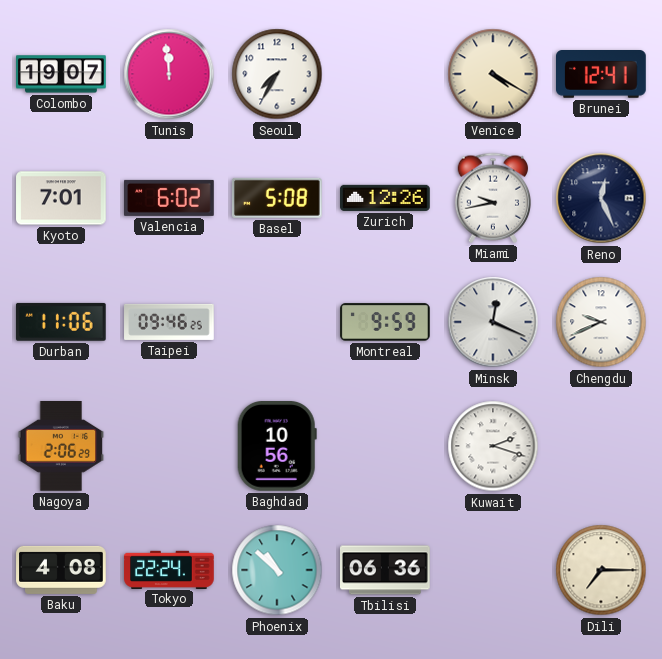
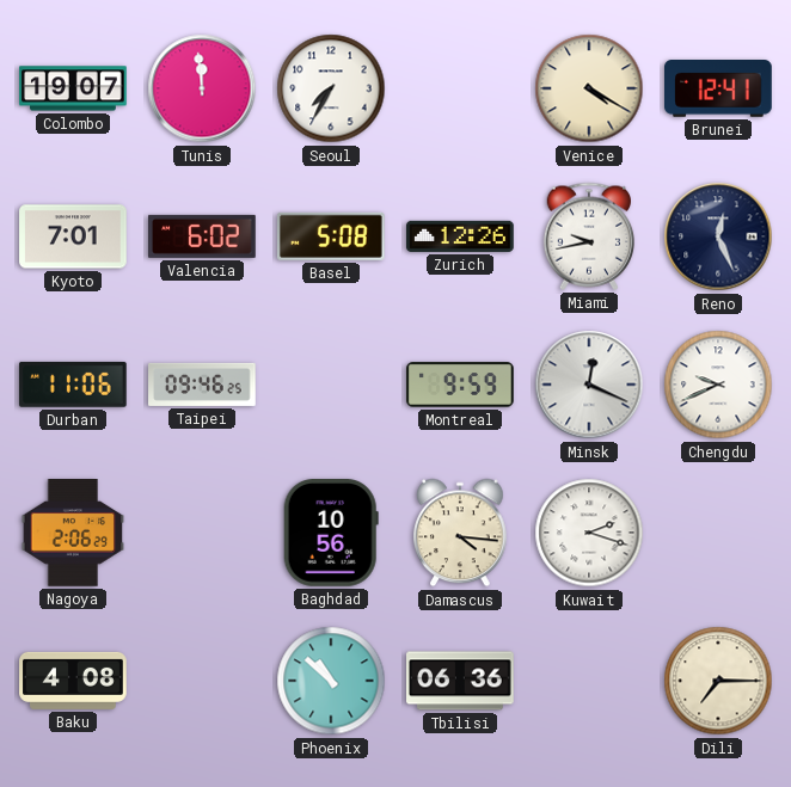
Damascus: none -> 4:16 (460, 533)
Tokyo: 22:24 -> none (169, 569)
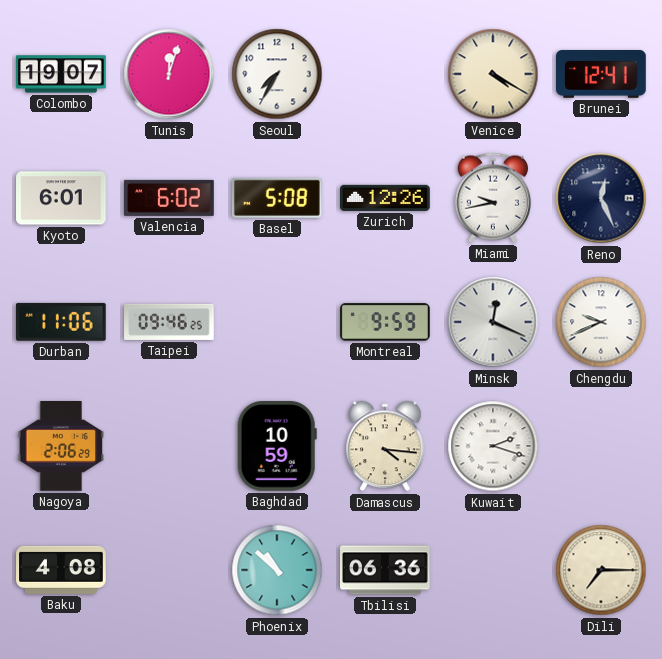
Tunis: 11:59 -> 12:03 (169, 74)
Kyoto: 7:01 -> 6:01 (61, 198)
Baghdad: 10:56 -> 10:59 (277, 447)
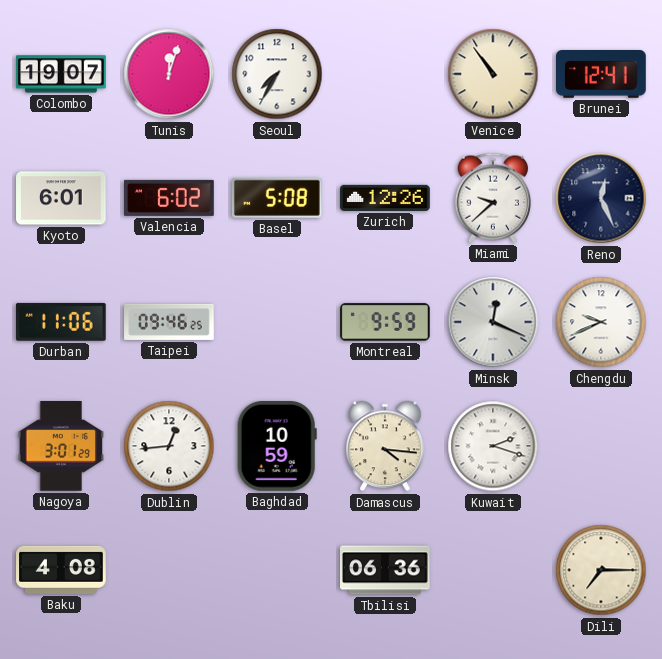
Venice: 4:20 -> 10:54 (493, 74)
Miami: 9:43 -> 9:38 (492, 198)
Nagoya: 2:06 -> 3:01 (61, 447)
Dublin: none -> 12:44 (169, 446)
Phoenix: 10:52 -> none (277, 570)
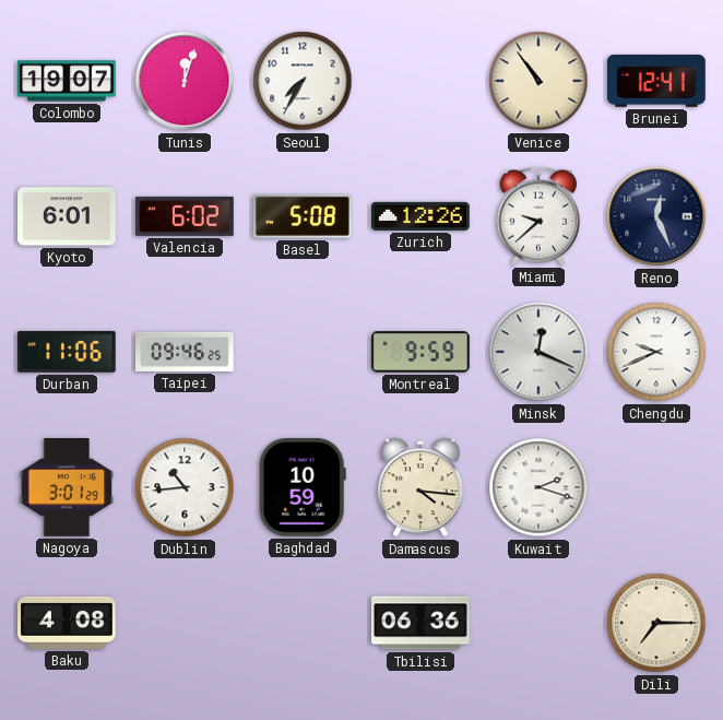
Dublin: 12:44 -> 10:44 (185, 487)
